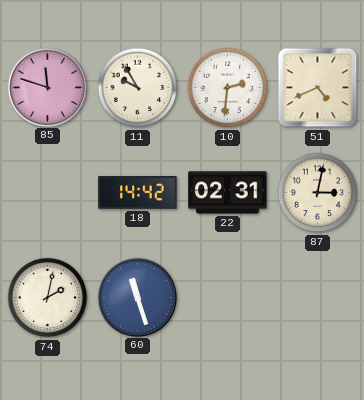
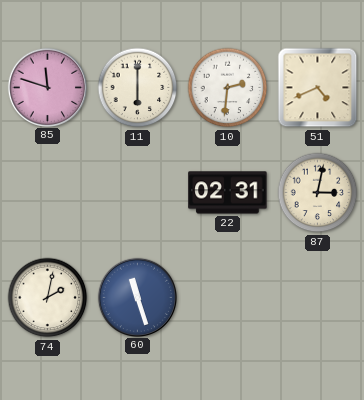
11: 9:55 -> 6:00 (138, 88)
18: 14:42 -> none (138, 193)
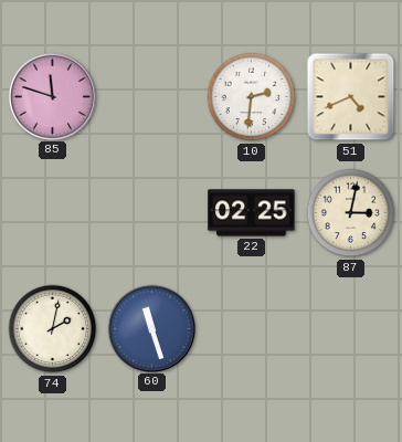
11: 6:00 -> none (138, 88)
22: 02:31 -> 02:25 (252, 213)
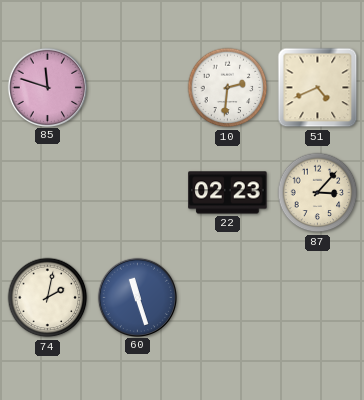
22: 02:25 -> 02:23 (228, 193)
87: 3:02 -> 3:07 (318, 193)
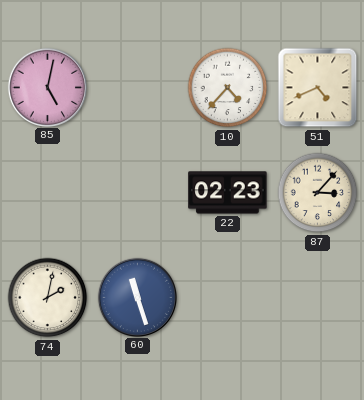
85: 11:48 -> 5:02 (47, 87)
10: 2:31 -> 4:37 (228, 88)
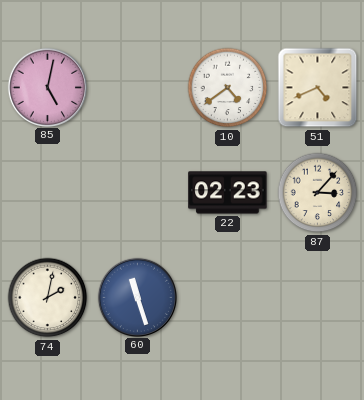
10: 4:37 -> 4:39 (228, 88)
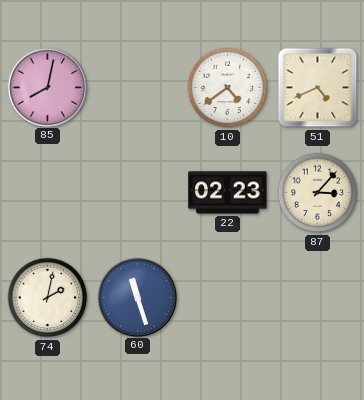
85: 5:02 -> 8:02 (47, 87)
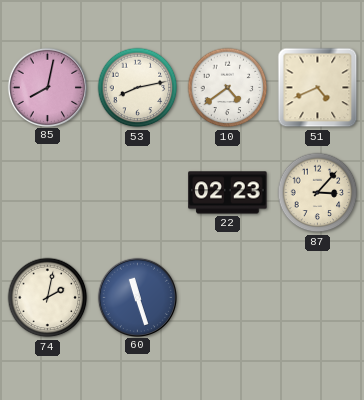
53: none -> 8:13 (138, 88)
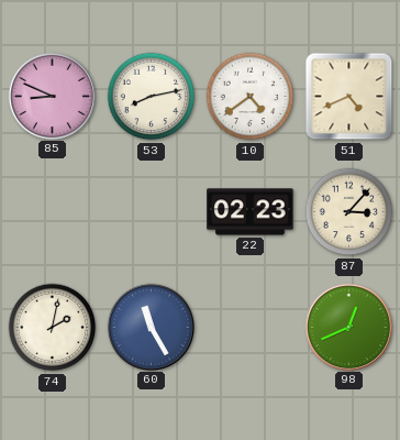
85: 8:02 -> 8:49 (52, 96)
60: 11:27 -> 11:25 (151, 327)
98: none -> 12:41 (348, 327)
